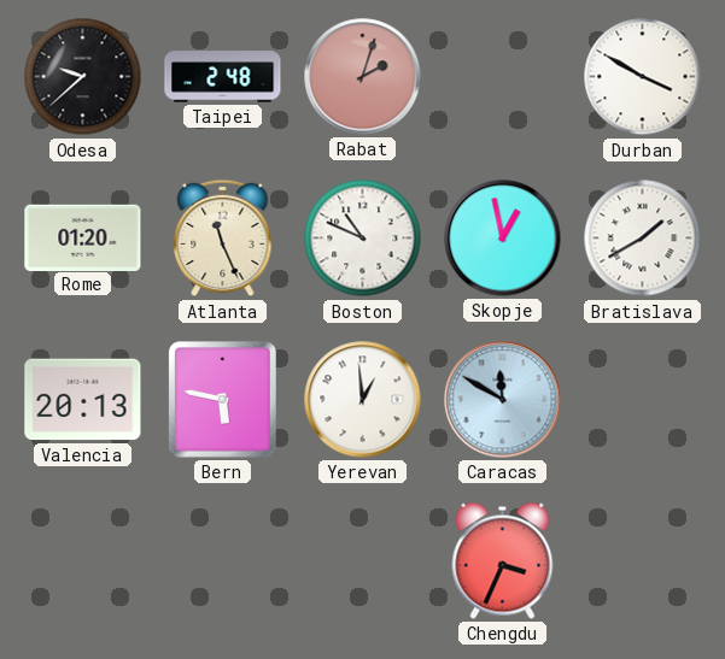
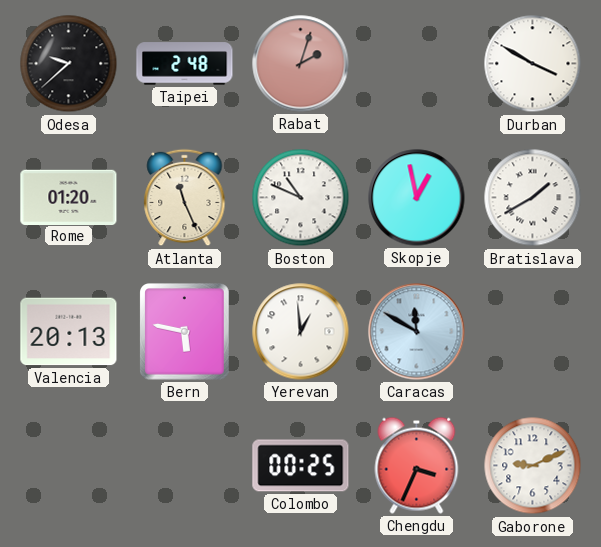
Colombo: none -> 00:25 (301, 466)
Gaborone: none -> 9:11 (533, 466)
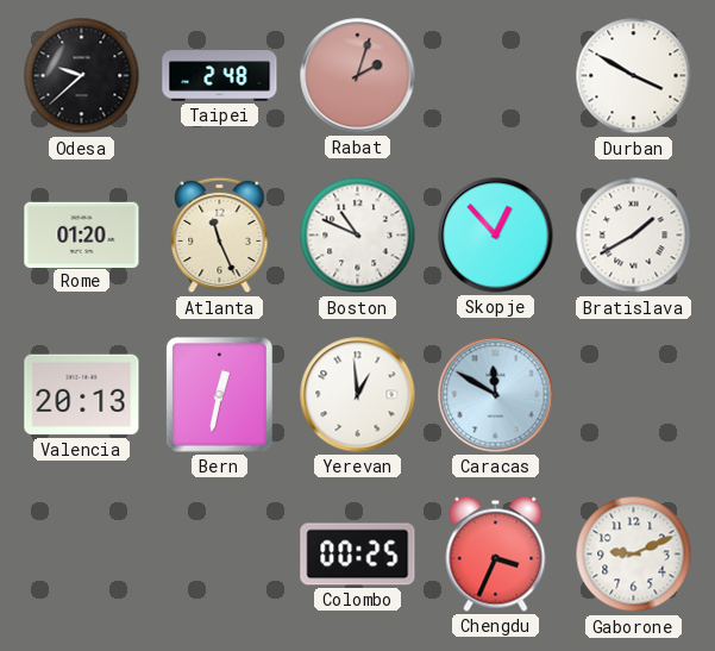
Skopje: 12:58 -> 12:53 (496, 236)
Bern: 5:47 -> 12:32 (220, 395)
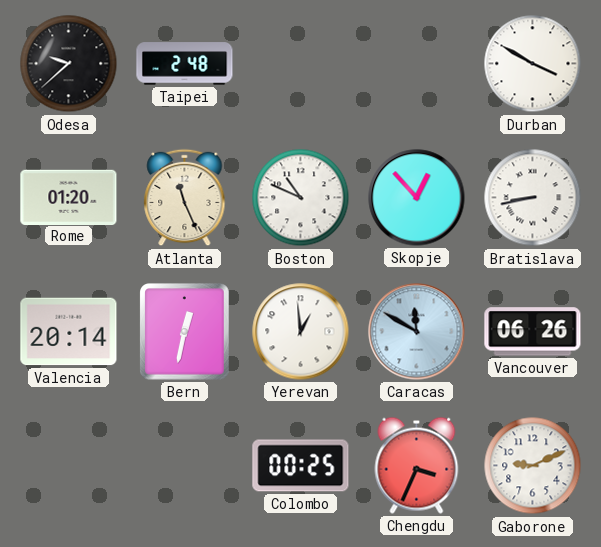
Rabat: 2:03 -> none (358, 76)
Bratislava: 1:40 -> 8:43 (533, 198)
Valencia: 20:13 -> 20:14 (69, 332)
Vancouver: none -> 06:26 (533, 332)
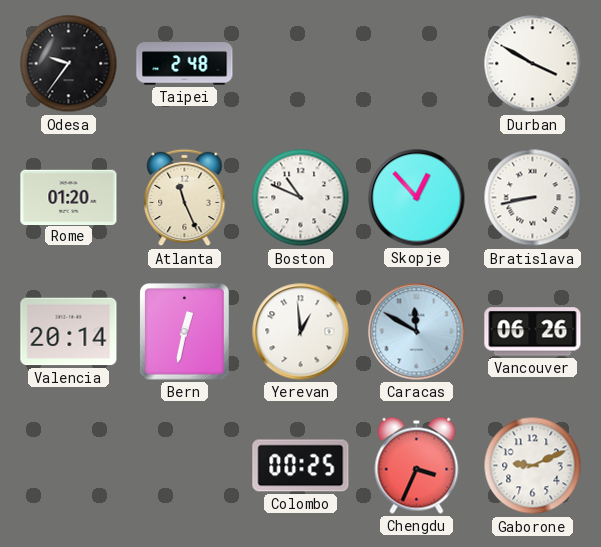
Odesa: 9:38 -> 9:36 (69, 64)
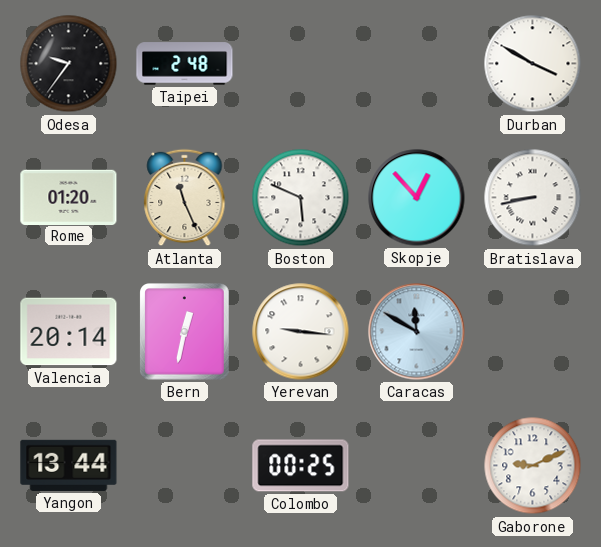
Boston: 10:49 -> 5:49 (301, 198)
Yerevan: 12:59 -> 9:16 (301, 332)
Vancouver: 06:26 -> none (533, 332)
Yangon: none -> 13:44 (69, 465)
Chengdu: 3:34 -> none (417, 465)
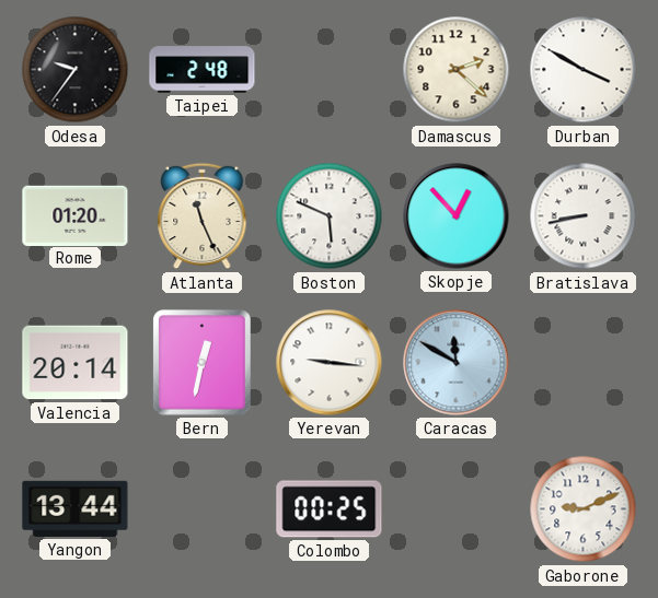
Damascus: none -> 2:22 (457, 70)
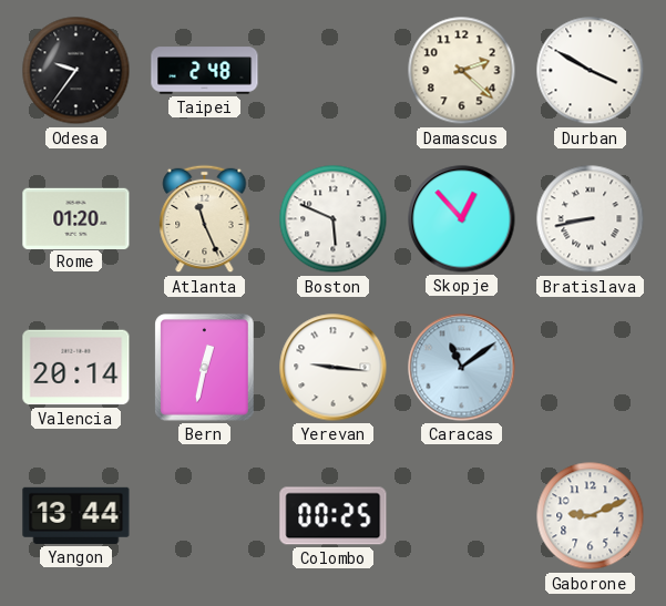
Caracas: 11:50 -> 11:09 (462, 368)
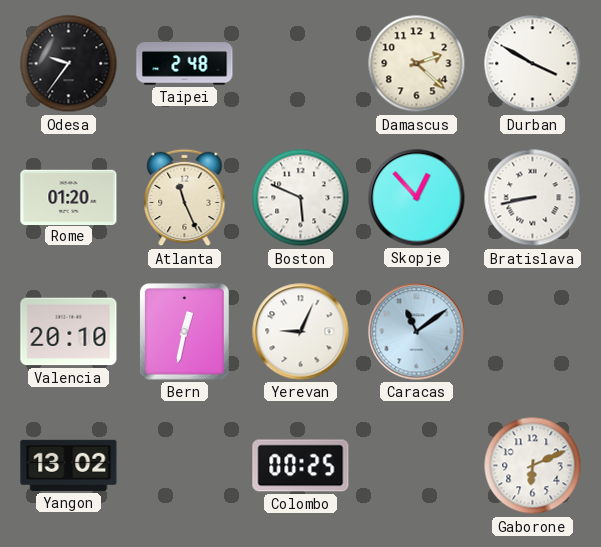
Valencia: 20:14 -> 20:10 (69, 332)
Yerevan: 9:16 -> 9:04 (301, 332)
Yangon: 13:44 -> 13:02 (69, 465)
Gaborone: 9:11 -> 6:11 (533, 466)
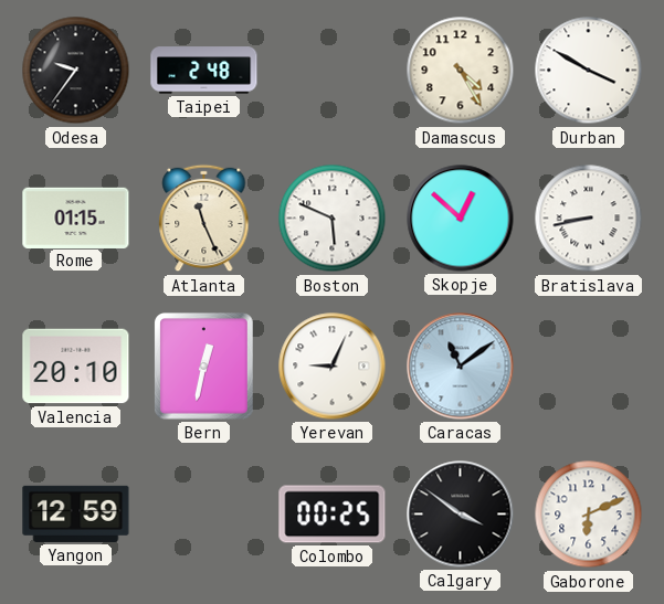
Damascus: 2:22 -> 4:25 (461, 71)
Rome: 01:20 -> 01:15 (76, 218)
Skopje: 12:53 -> 12:52 (461, 219)
Yangon: 13:02 -> 12:59 (76, 513)
Calgary: none -> 3:51 (461, 515)
